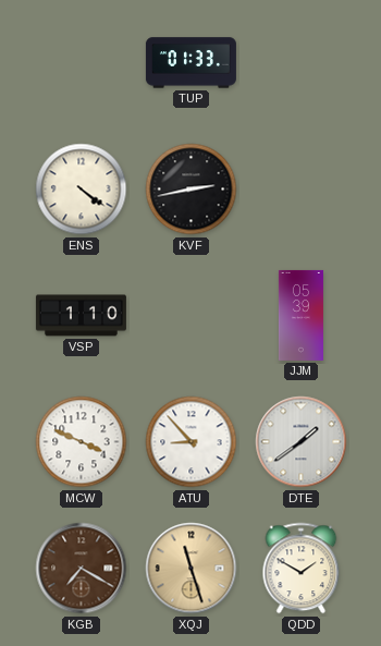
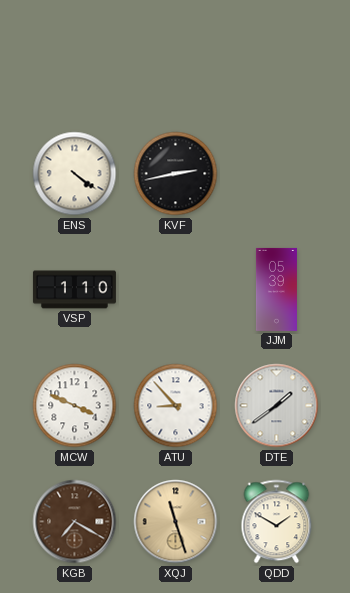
TUP: 01:33 -> none (190, 63)
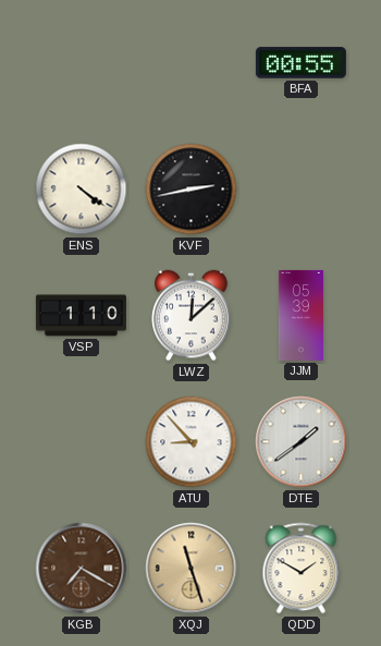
BFA: none -> 00:55 (300, 63)
LWZ: none -> 12:08 (192, 316)
MCW: 3:49 -> none (75, 406)
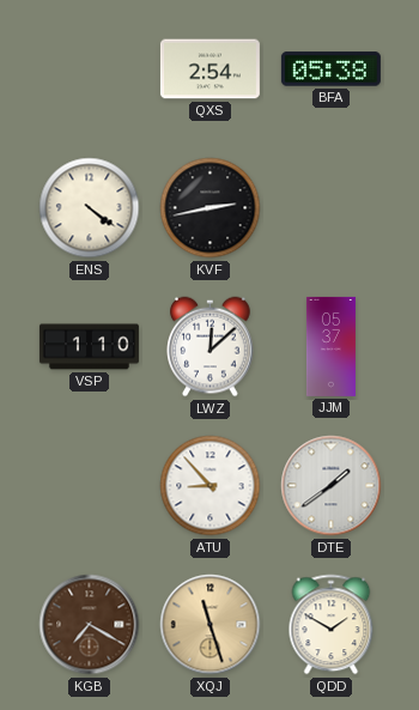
QXS: none -> 2:54 (209, 69)
BFA: 00:55 -> 05:38 (330, 69)
JJM: 05:39 -> 05:37 (330, 346)
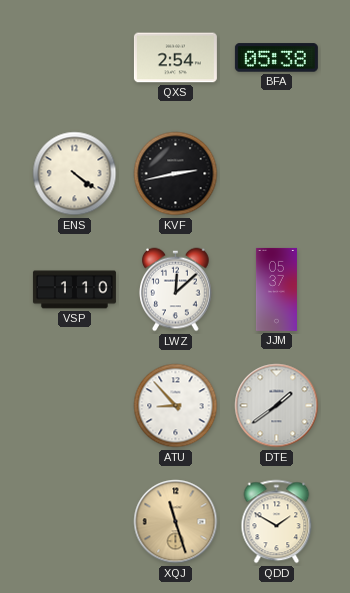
KGB: 7:20 -> none (90, 625)
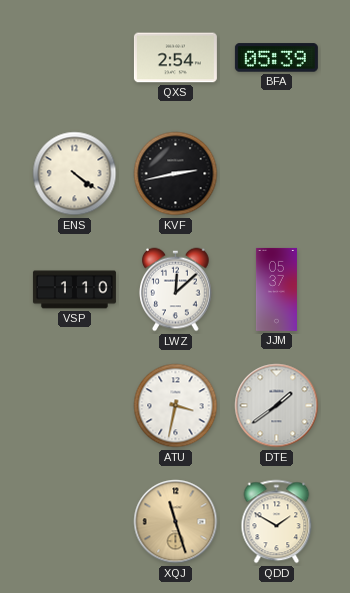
BFA: 05:38 -> 05:39 (276, 58)
ATU: 8:53 -> 3:32 (176, 406)
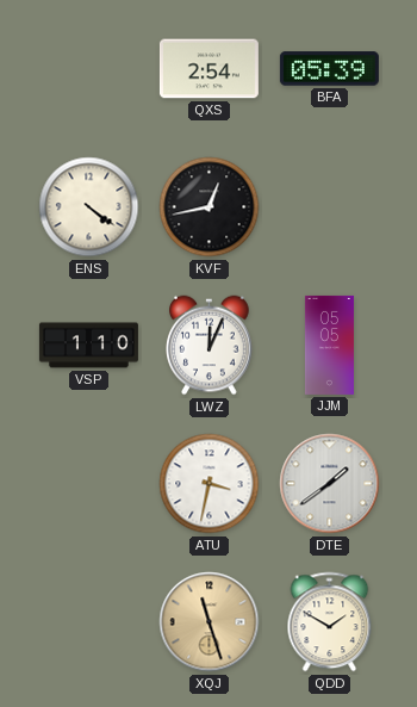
KVF: 2:43 -> 12:43 (210, 207)
LWZ: 12:08 -> 12:04 (210, 346)
JJM: 05:37 -> 05:05 (329, 345)
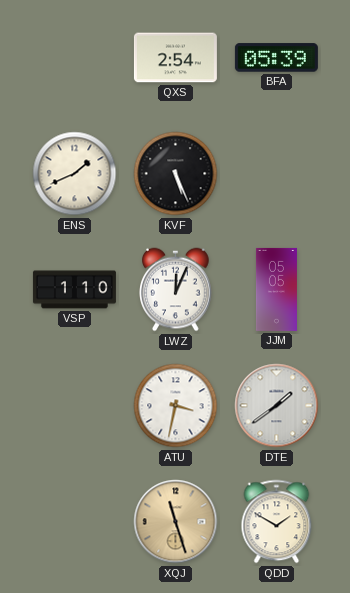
ENS: 4:21 -> 1:41 (75, 174)
KVF: 12:43 -> 5:26 (176, 174)
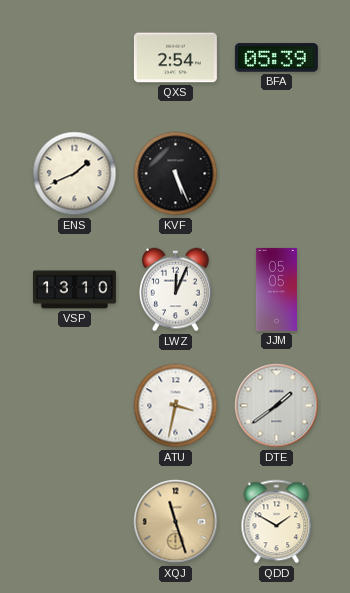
VSP: 1:10 -> 13:10 (74, 290)
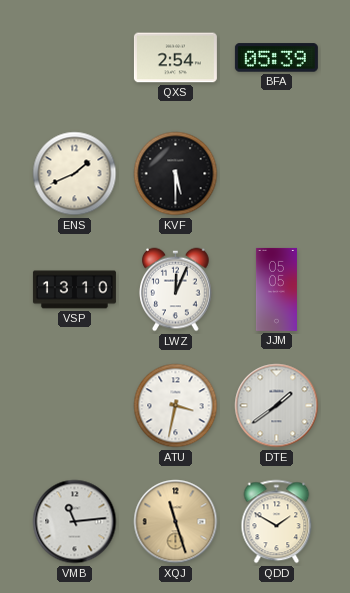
KVF: 5:26 -> 5:30 (176, 174)
VMB: none -> 11:14 (75, 522)
